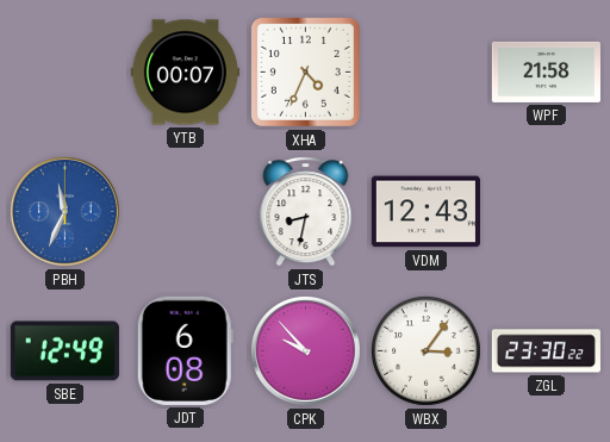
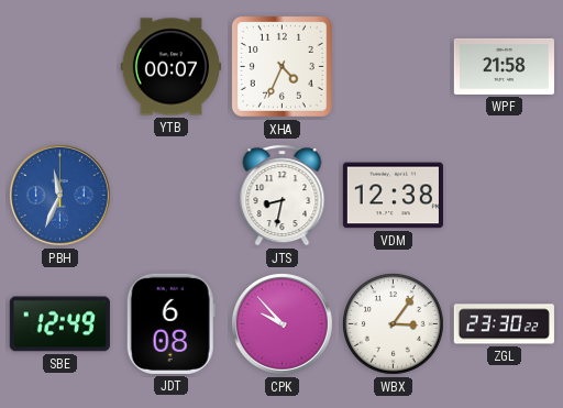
VDM: 12:43 -> 12:38 (393, 196)
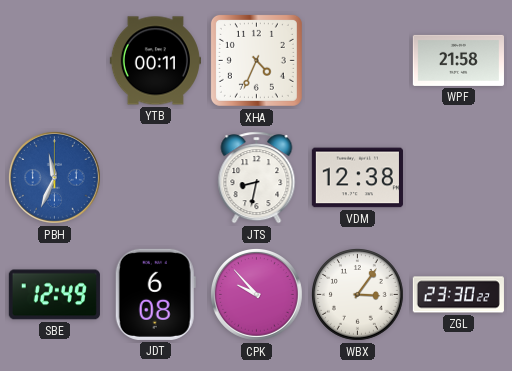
YTB: 00:07 -> 00:11 (155, 61)
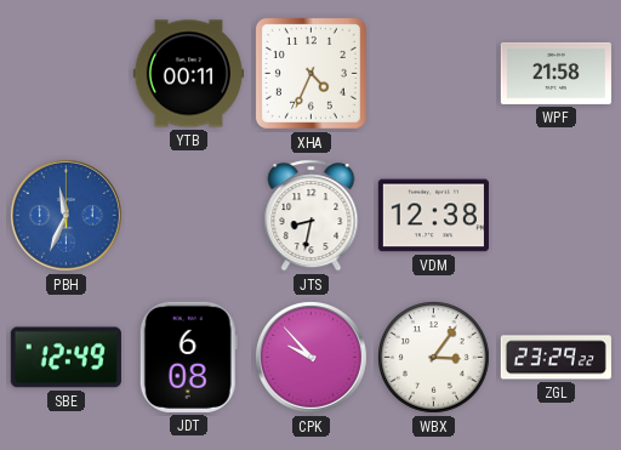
ZGL: 23:30 -> 23:29 (556, 358)
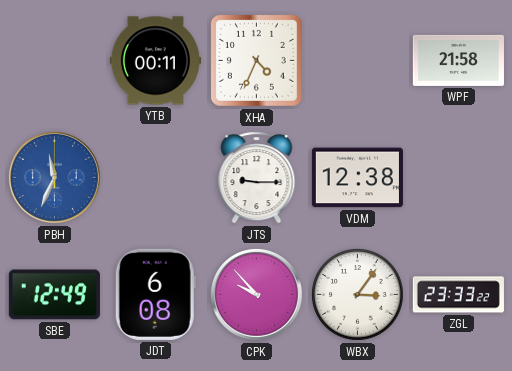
JTS: 8:32 -> 9:15 (257, 178)
ZGL: 23:29 -> 23:33 (458, 295)
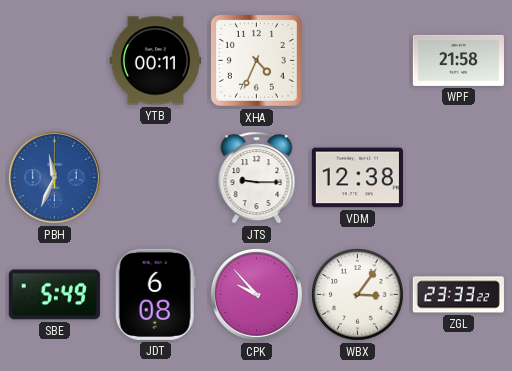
SBE: 12:49 -> 5:49 (54, 295)
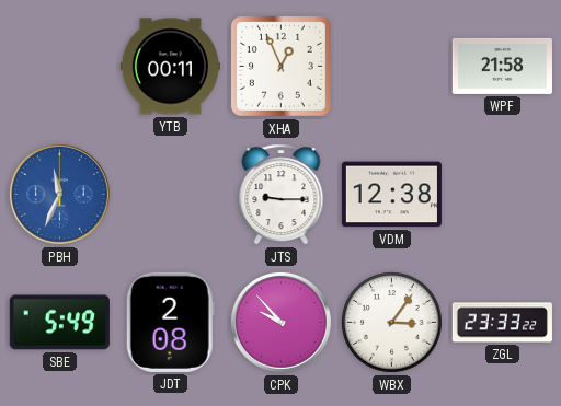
XHA: 4:34 -> 12:56 (280, 66)
JDT: 6:08 -> 2:08 (170, 322)
